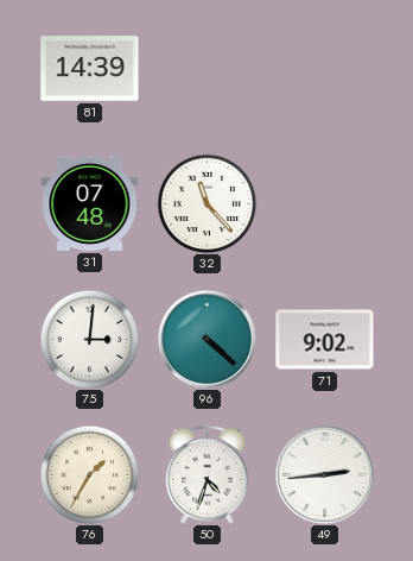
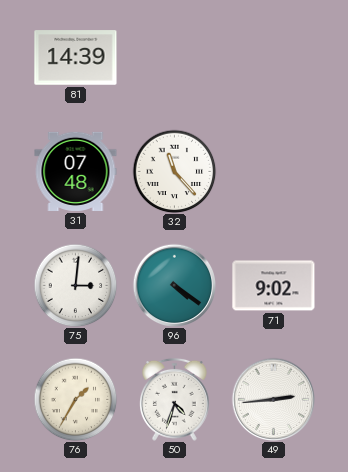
96: 4:22 -> 4:21 (174, 285)
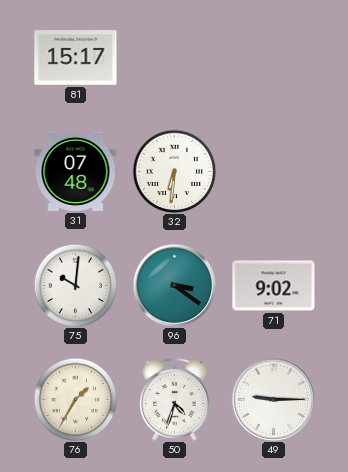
81: 14:39 -> 15:17 (76, 58)
32: 11:23 -> 6:31 (174, 171)
75: 3:01 -> 10:01 (75, 285)
96: 4:21 -> 3:21 (174, 285)
49: 2:44 -> 9:15 (273, 399)
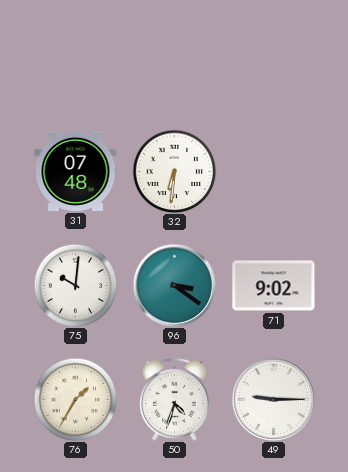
81: 15:17 -> none (76, 58)
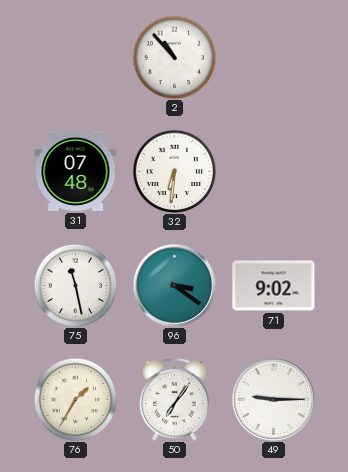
2: none -> 10:53 (174, 57)
75: 10:01 -> 11:28 (75, 285)
50: 4:33 -> 7:06 (175, 399)
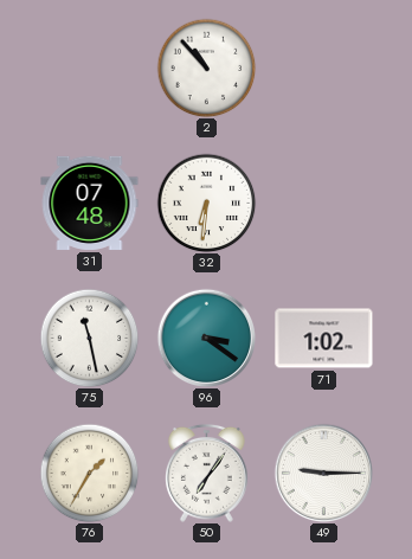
71: 9:02 -> 1:02 (324, 339)
